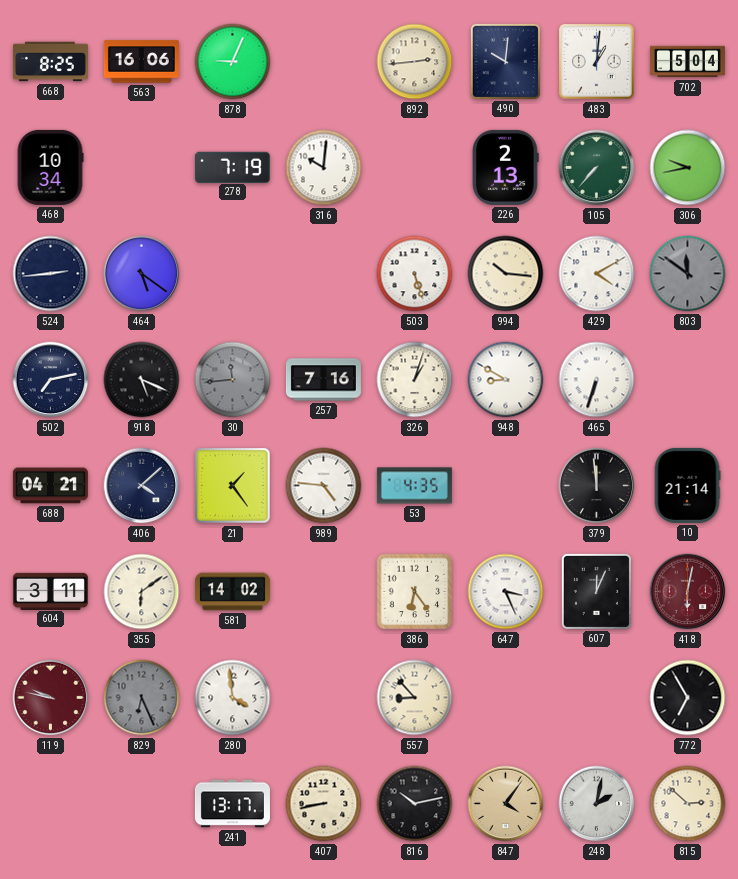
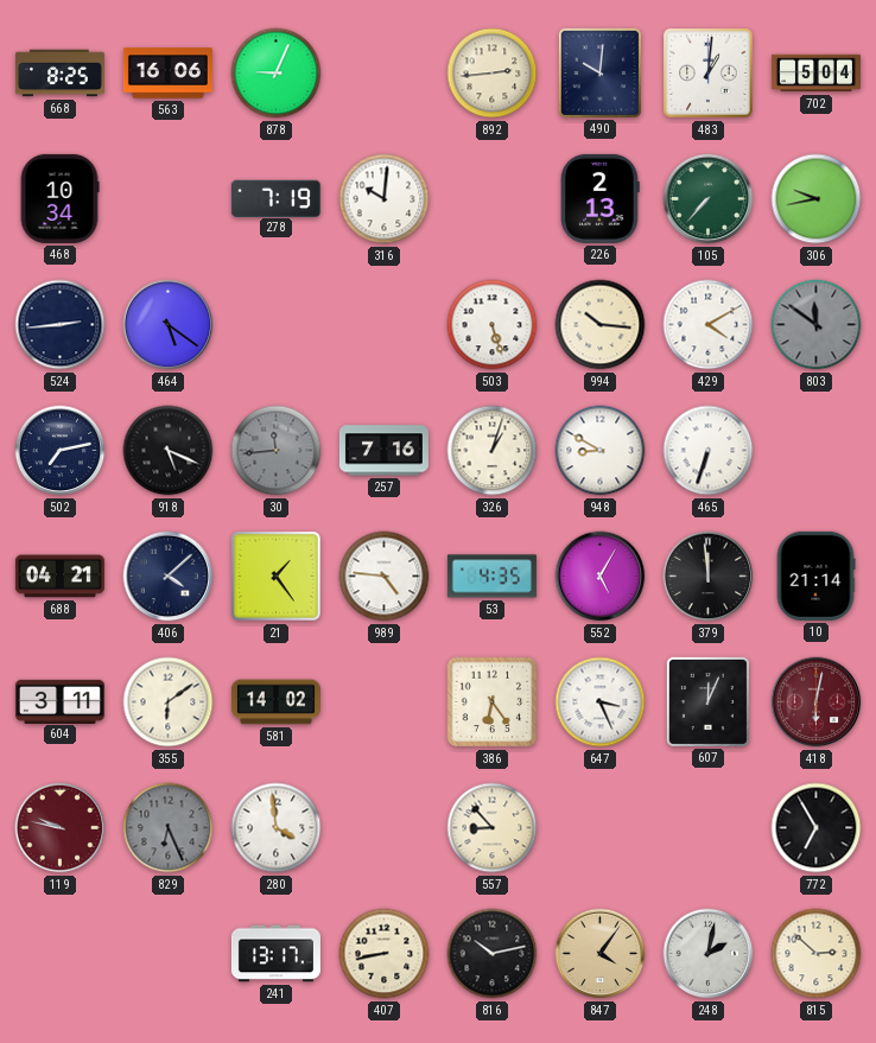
552: none -> 5:05 (601, 577)
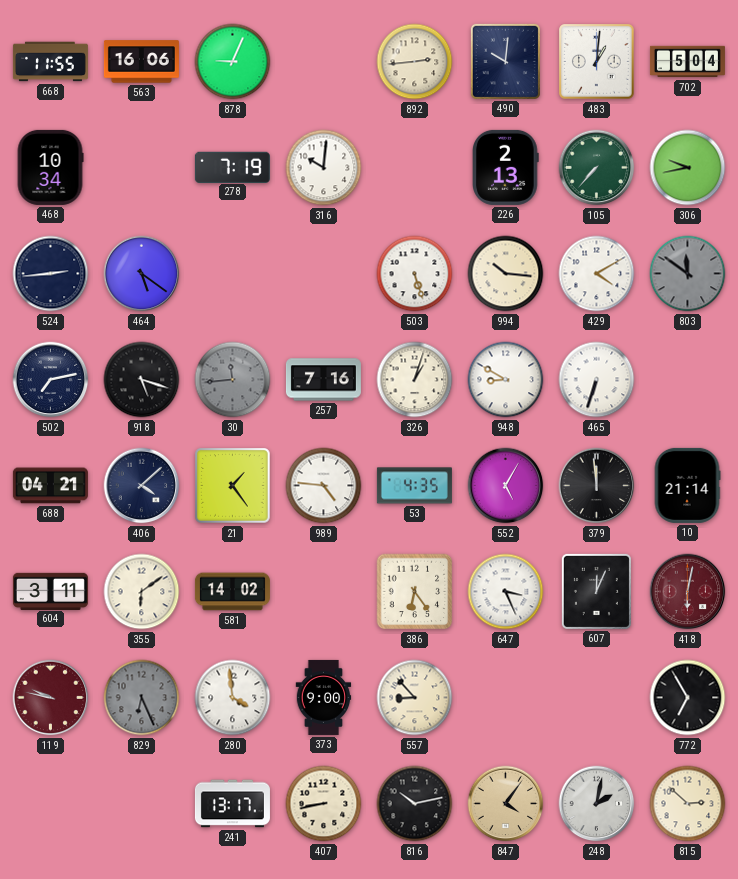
668: 8:25 -> 11:55 (50, 62)
918: 5:19 -> 5:18 (142, 380)
373: none -> 9:00 (324, 697)
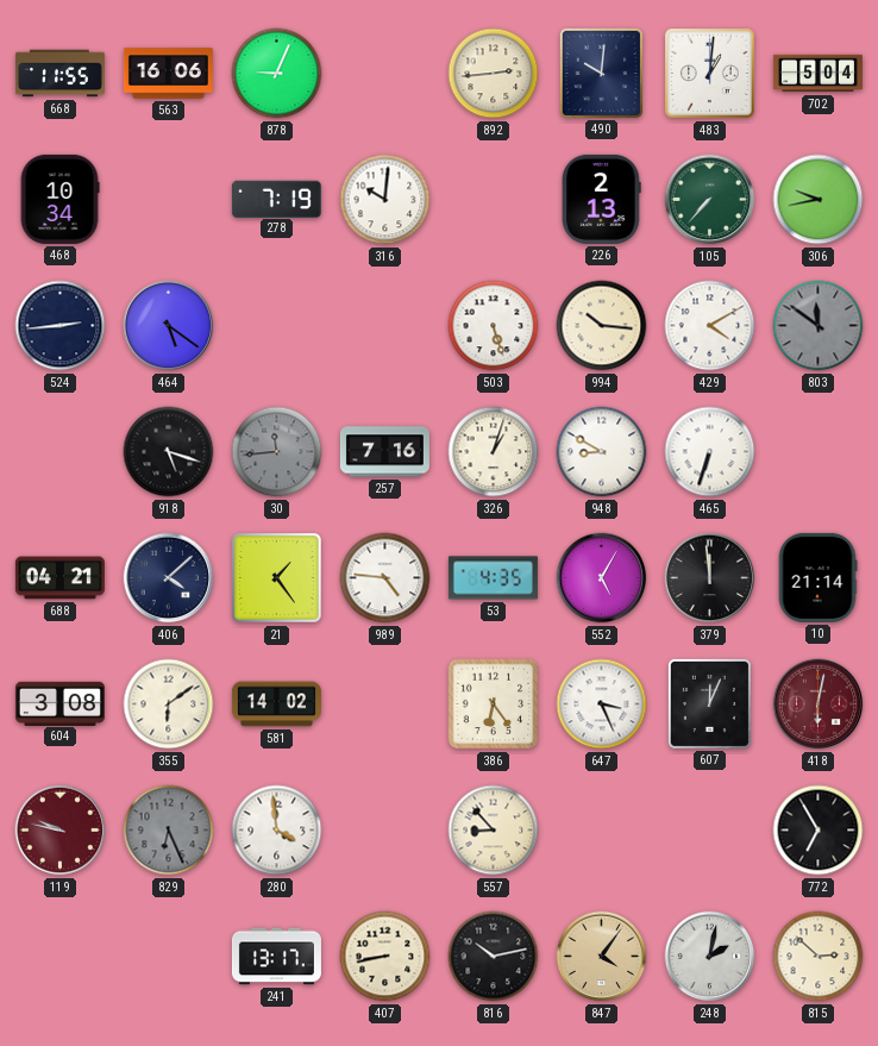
502: 7:13 -> none (51, 380)
604: 3:11 -> 3:08 (59, 703)
373: 9:00 -> none (324, 697)
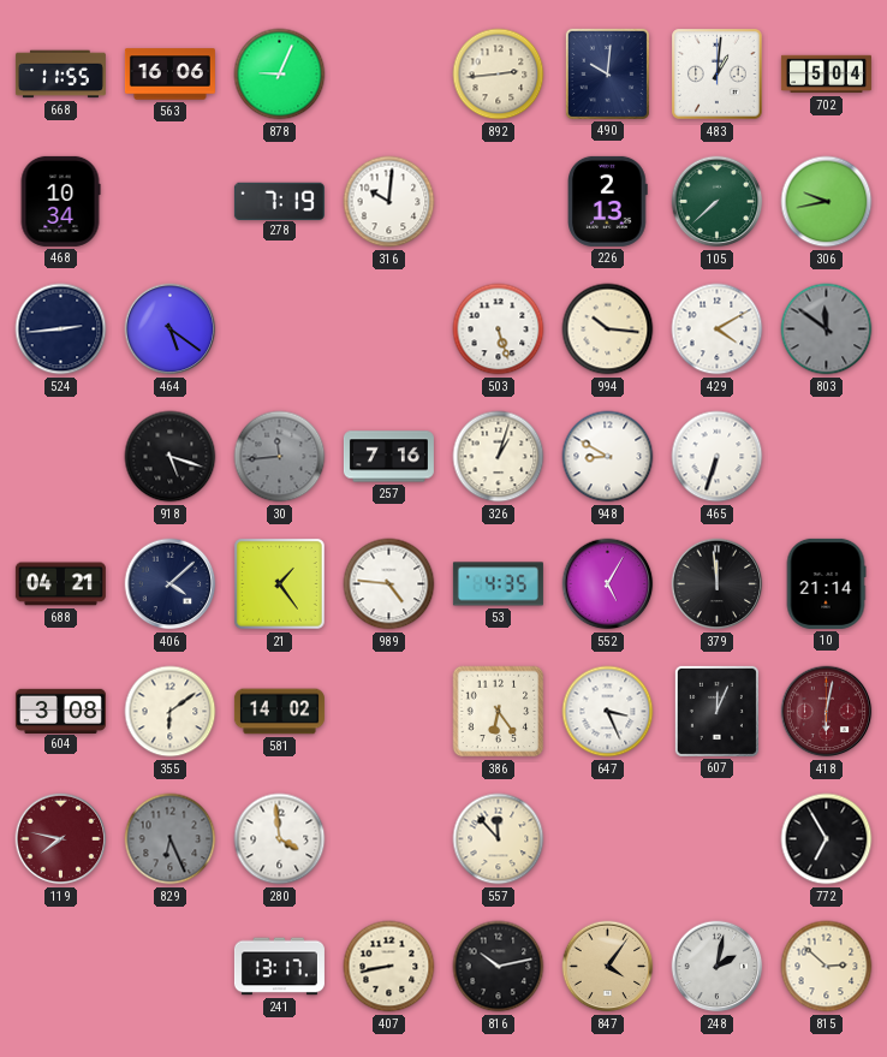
105: 7:37 -> 7:38 (718, 202)
119: 9:47 -> 7:47 (61, 839)
557: 8:53 -> 11:53 (499, 839)
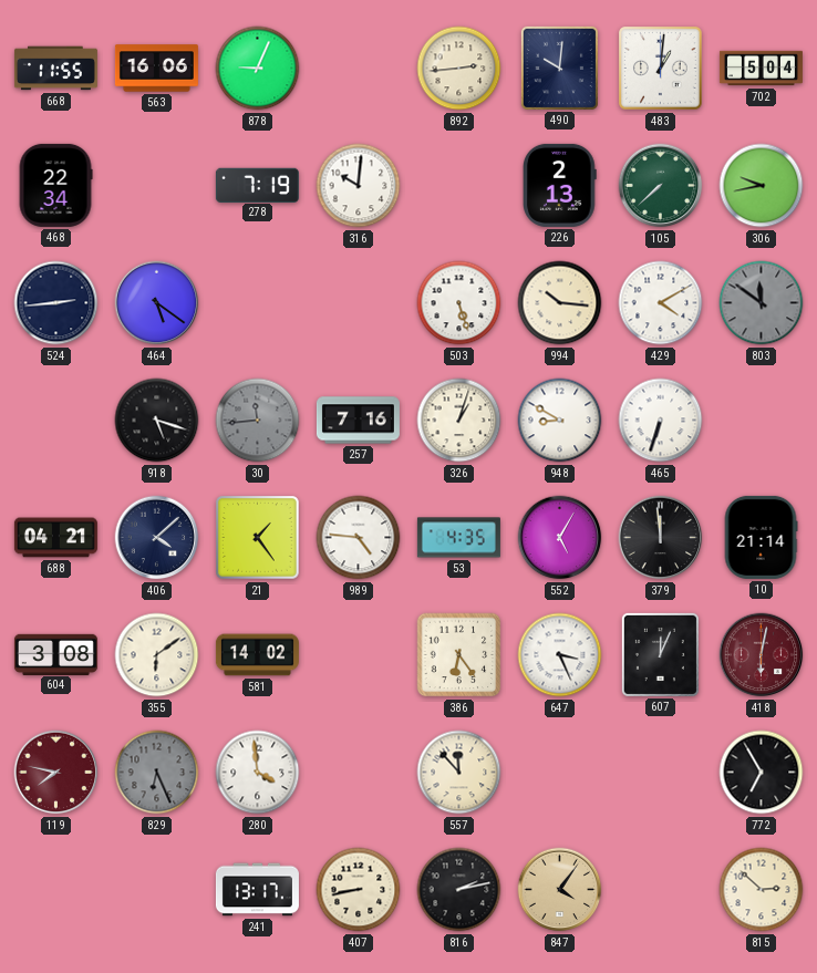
468: 10:34 -> 22:34 (55, 185)
816: 10:13 -> 2:13 (459, 890)
248: 2:02 -> none (718, 967)
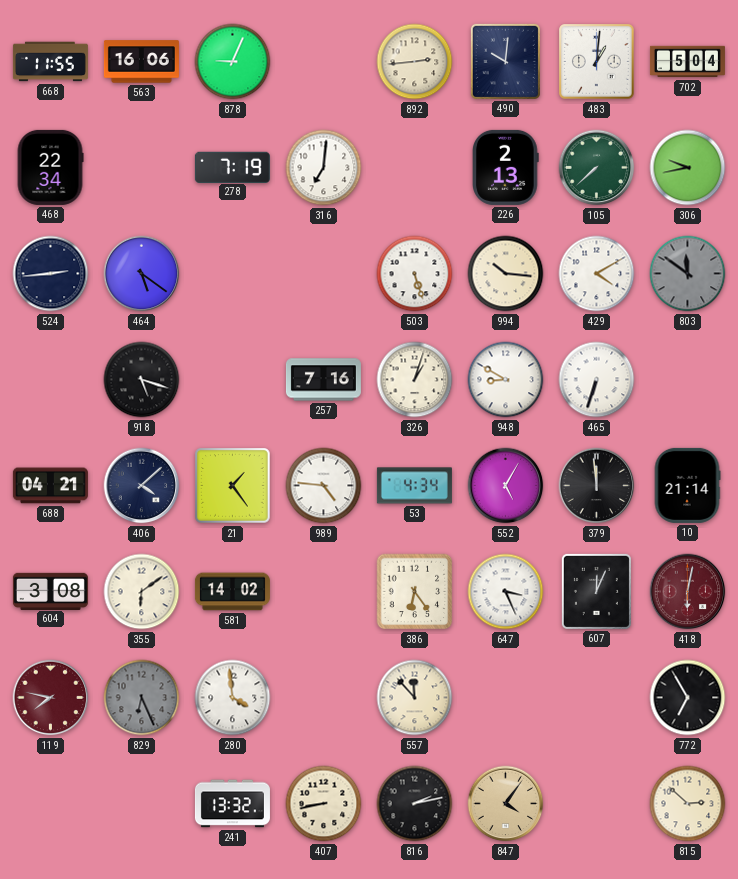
316: 10:01 -> 7:01 (324, 168)
30: 11:44 -> none (258, 421)
53: 4:35 -> 4:34 (414, 486)
241: 13:17 -> 13:32 (232, 804)
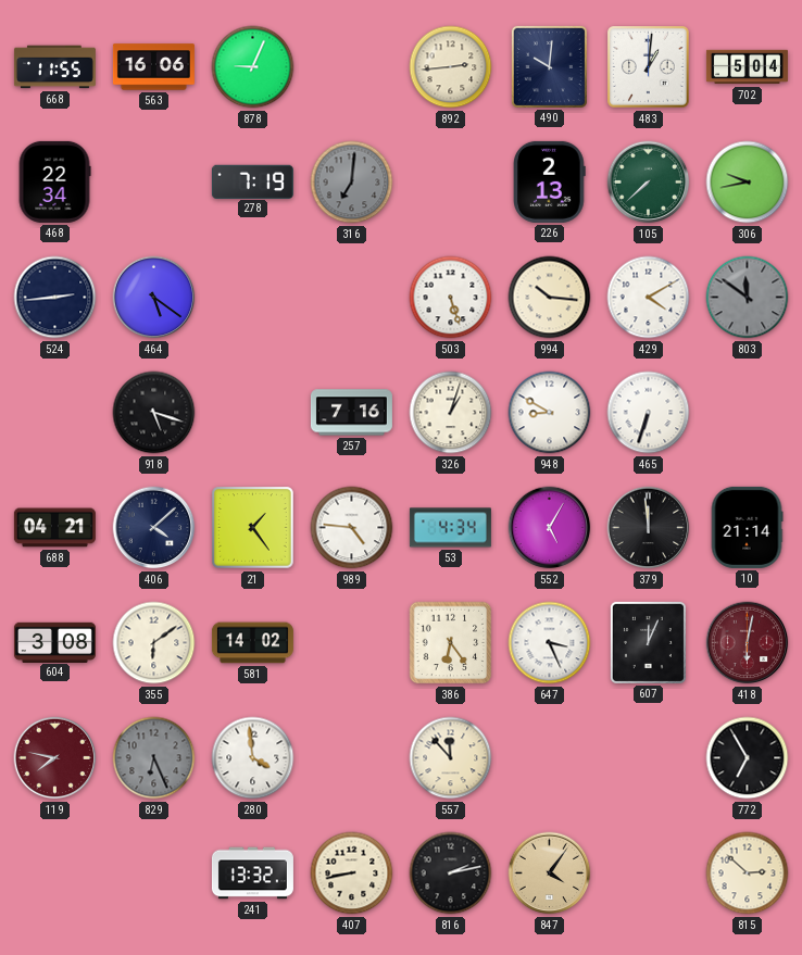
316 dial: white -> grey (352, 183)
